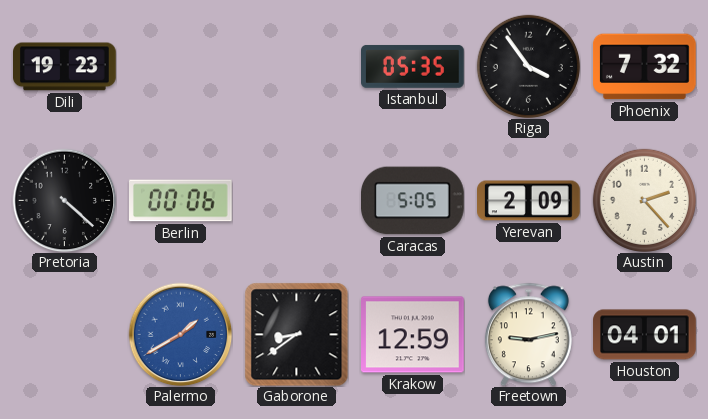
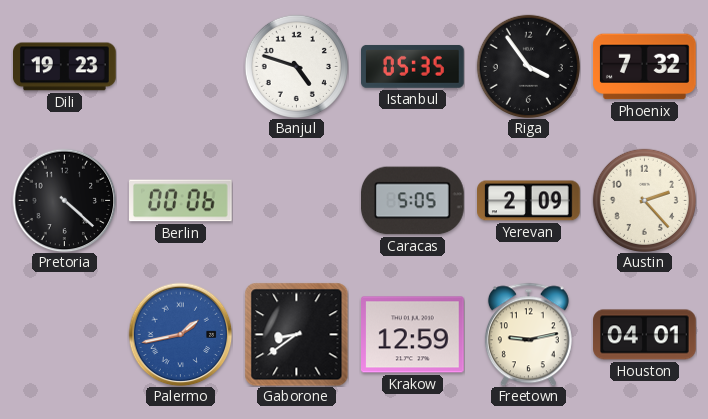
Banjul: none -> 4:48 (296, 66)
Palermo: 1:40 -> 1:43 (180, 334)
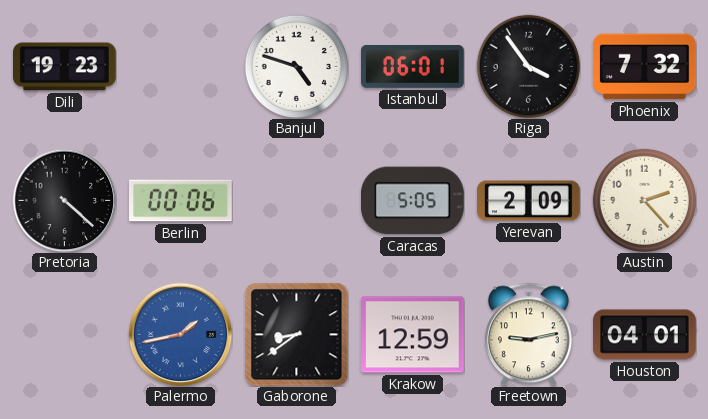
Istanbul: 05:35 -> 06:01 (413, 66)
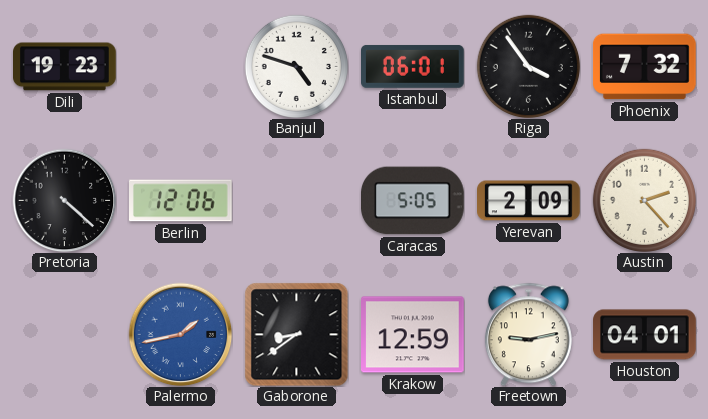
Berlin: 00:06 -> 12:06 (181, 201)
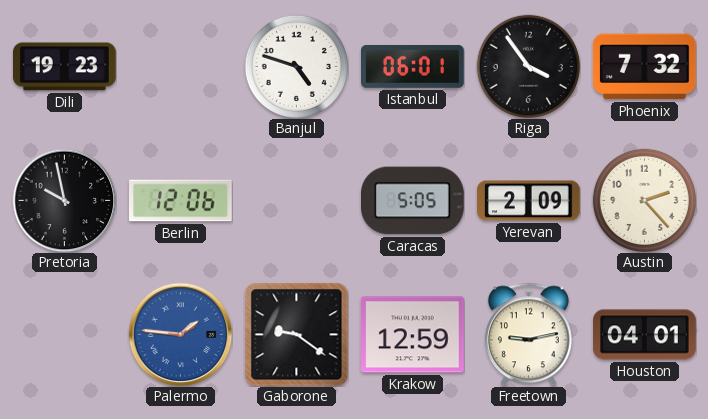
Pretoria: 4:22 -> 9:58 (64, 200)
Palermo: 1:43 -> 1:46 (180, 334)
Gaborone: 8:39 -> 9:21 (296, 334)
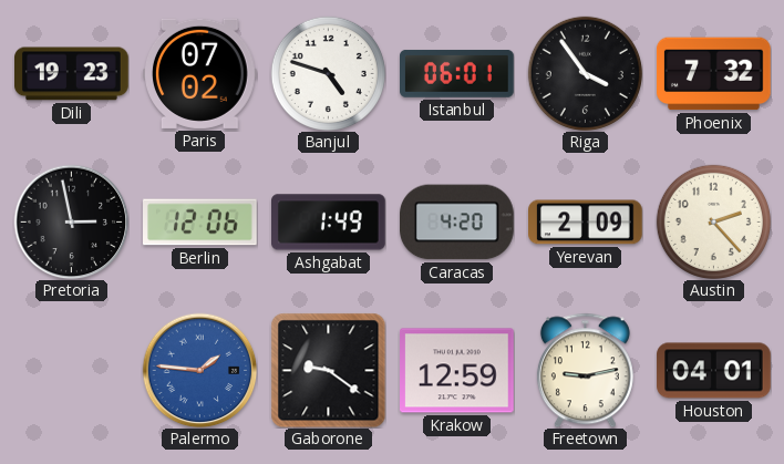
Paris: none -> 07:02 (200, 73)
Pretoria: 9:58 -> 2:58 (71, 221)
Ashgabat: none -> 1:49 (329, 223)
Caracas: 5:05 -> 4:20 (457, 223)
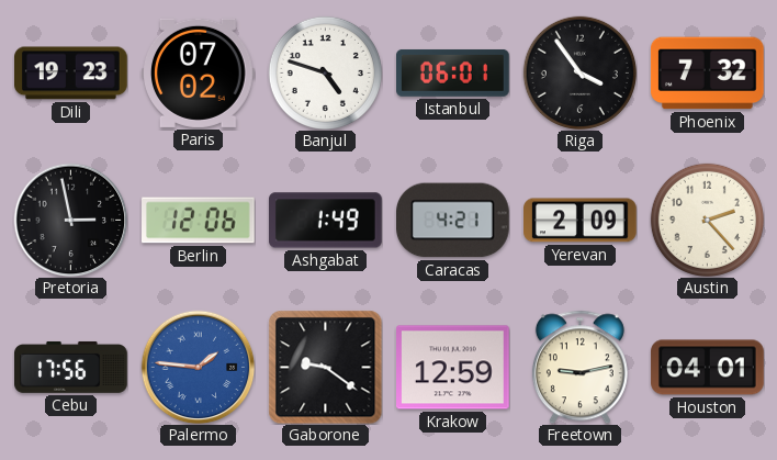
Caracas: 4:20 -> 4:21 (453, 221)
Cebu: none -> 17:56 (71, 367)
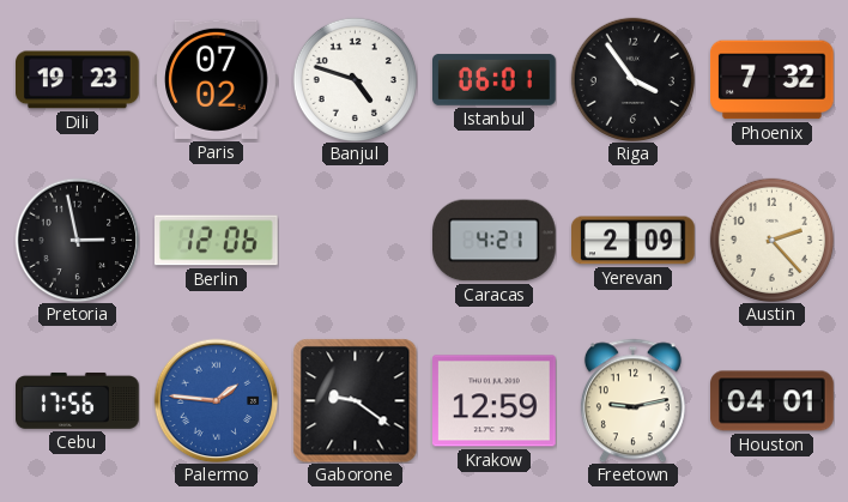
Ashgabat: 1:49 -> none (326, 221)
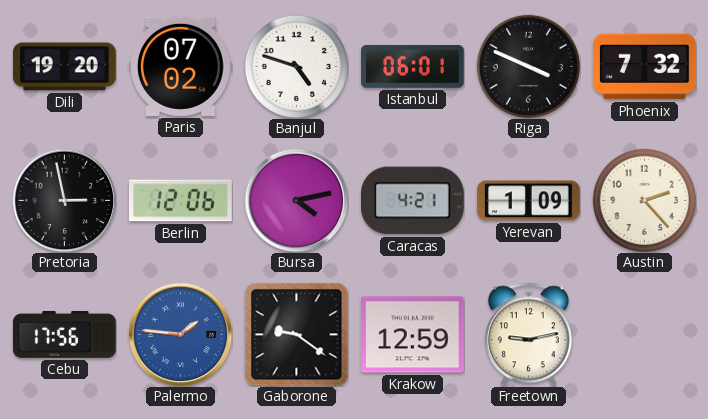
Dili: 19:23 -> 19:20 (65, 67)
Riga: 3:54 -> 3:49 (528, 66)
Bursa: none -> 4:13 (296, 200)
Yerevan: 2:09 -> 1:09 (529, 201)
Houston: 04:01 -> none (773, 401)
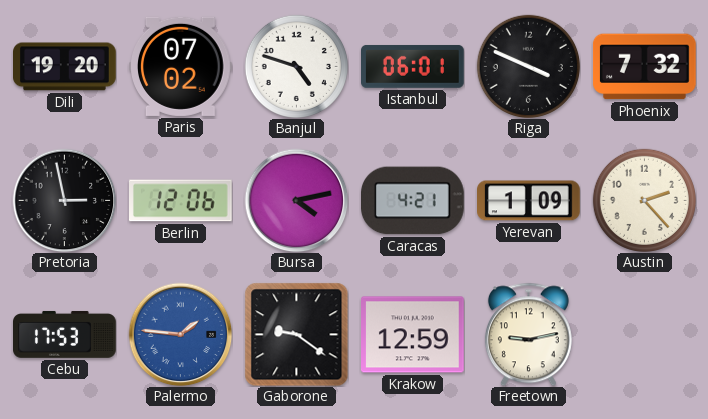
Cebu: 17:56 -> 17:53 (65, 334)
